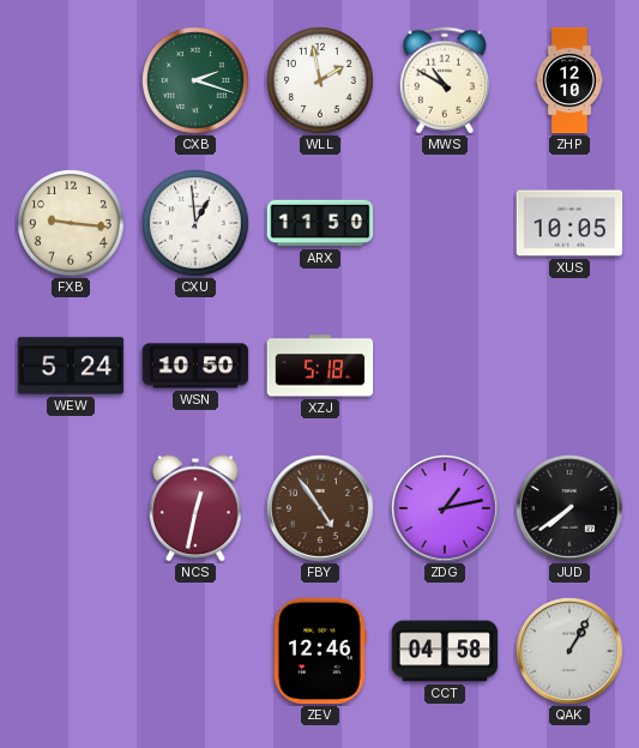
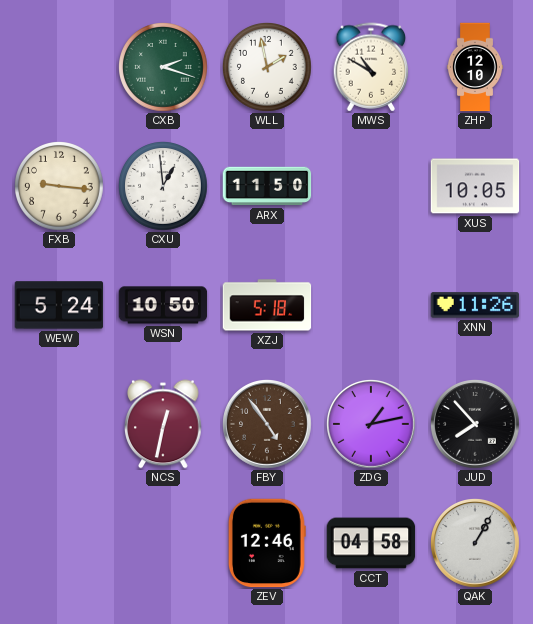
XNN: none -> 11:26 (475, 305)
JUD: 7:39 -> 7:53 (476, 425)
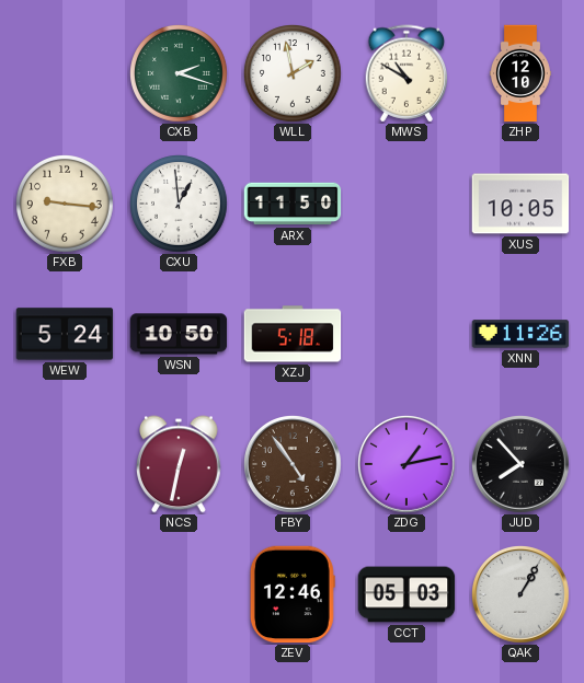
CCT: 04:58 -> 05:03 (406, 594)
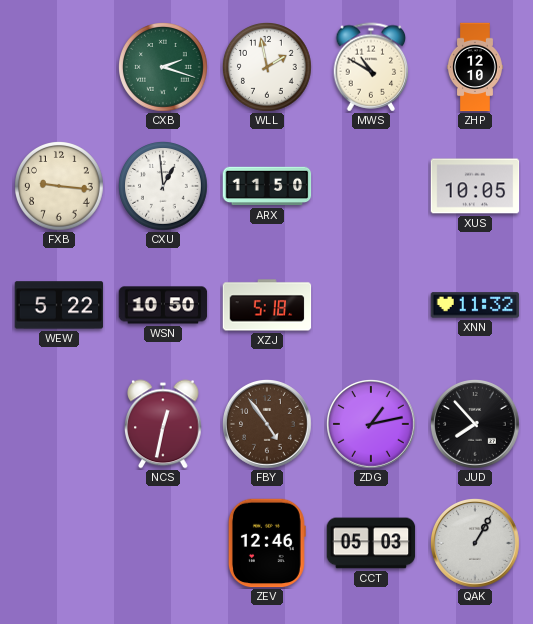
WEW: 5:24 -> 5:22 (59, 305)
XNN: 11:26 -> 11:32 (475, 305)
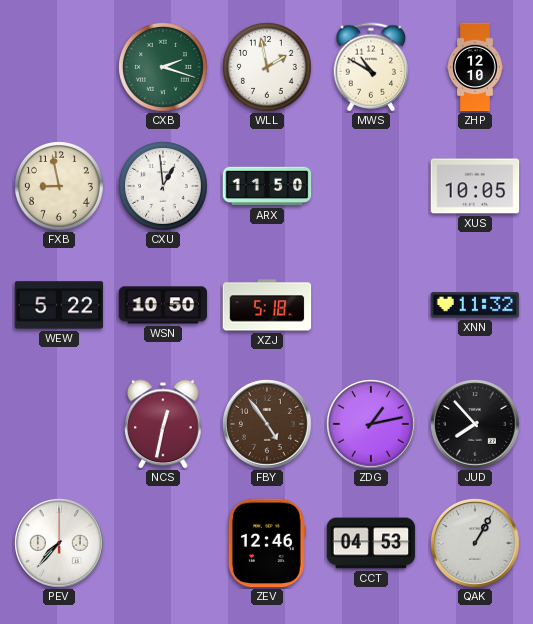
FXB: 9:16 -> 8:58 (60, 187)
PEV: none -> 7:37 (60, 544)
CCT: 05:03 -> 04:53 (371, 543)
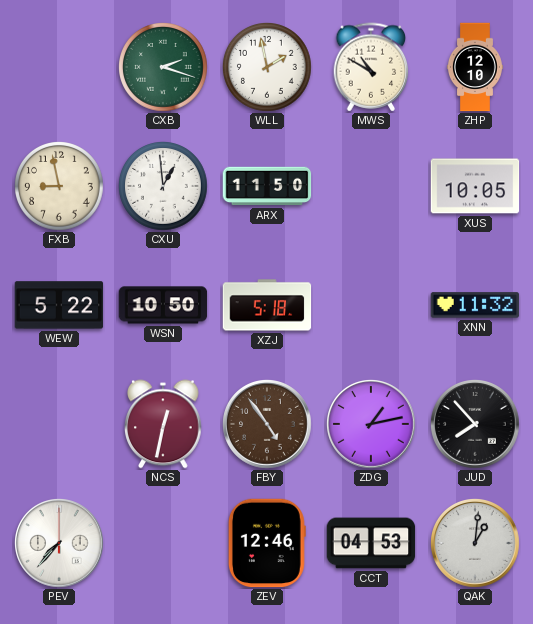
QAK: 1:05 -> 1:01 (476, 544)
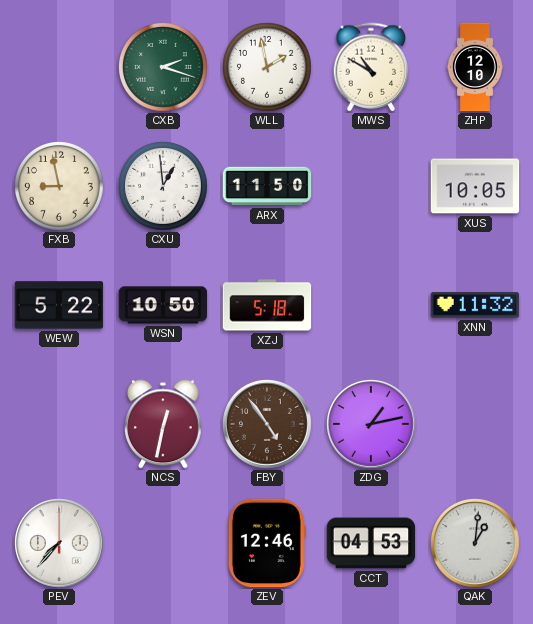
JUD: 7:53 -> none (476, 425)
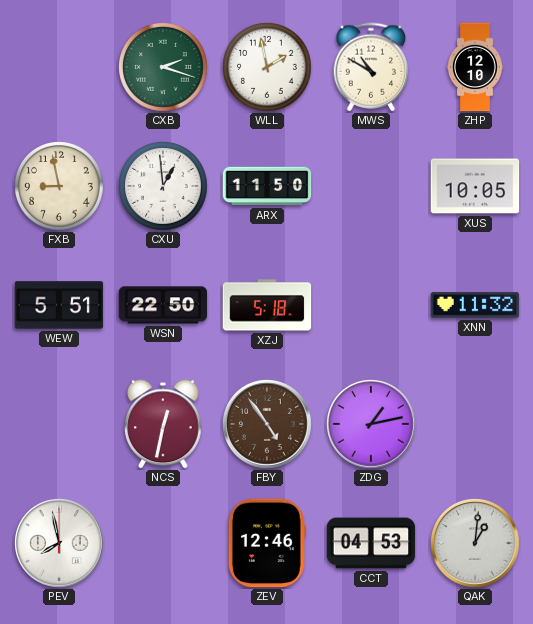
WEW: 5:22 -> 5:51 (59, 305)
WSN: 10:50 -> 22:50 (163, 305)
PEV: 7:37 -> 7:58 (60, 544)
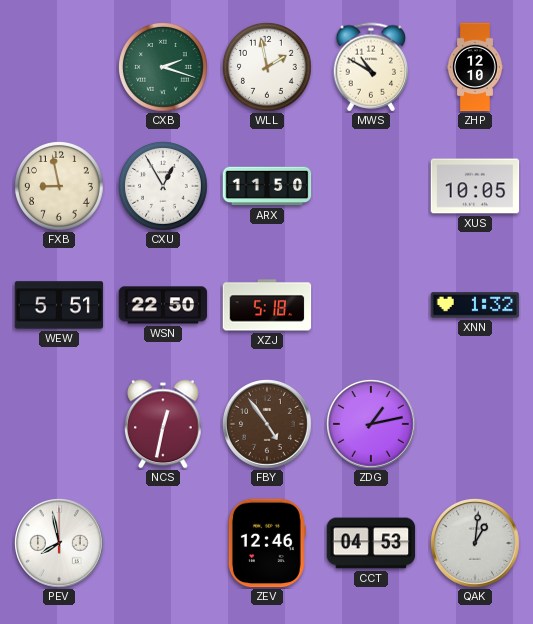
CXU: 12:59 -> 12:55 (164, 187)
XNN: 11:32 -> 1:32 (475, 305)
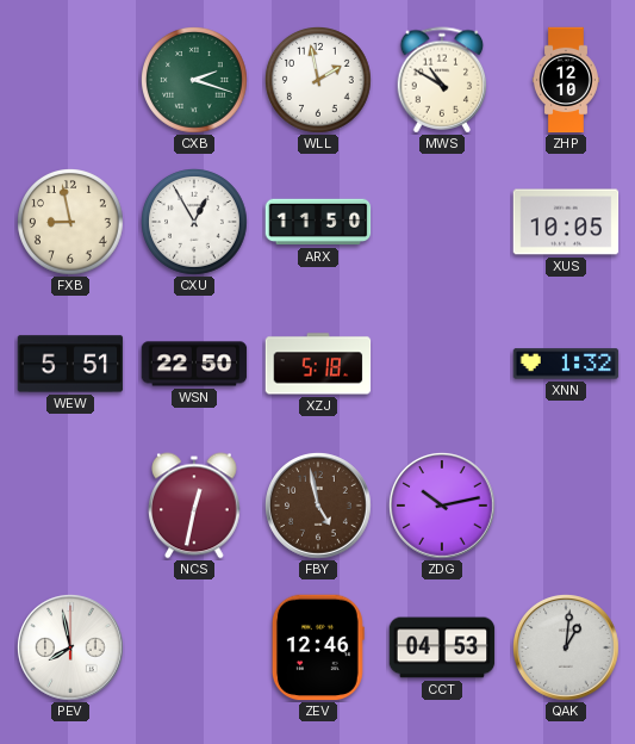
FBY: 4:54 -> 4:58 (319, 507)
ZDG: 1:13 -> 10:13 (443, 507)
